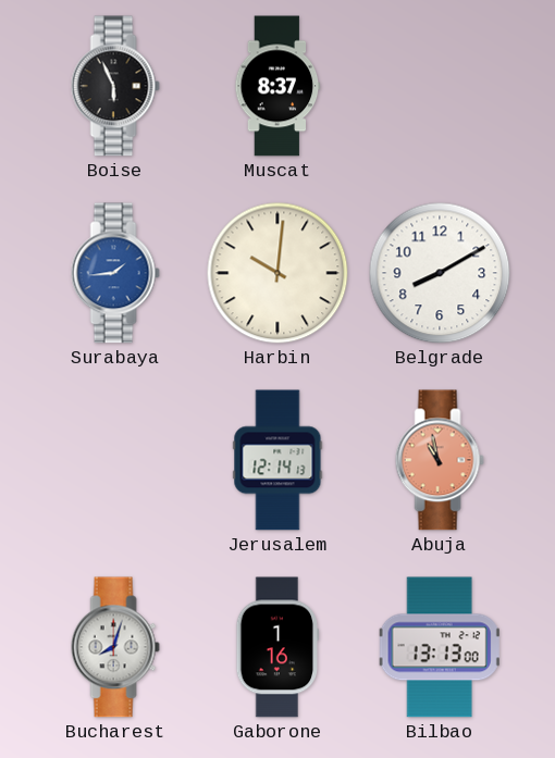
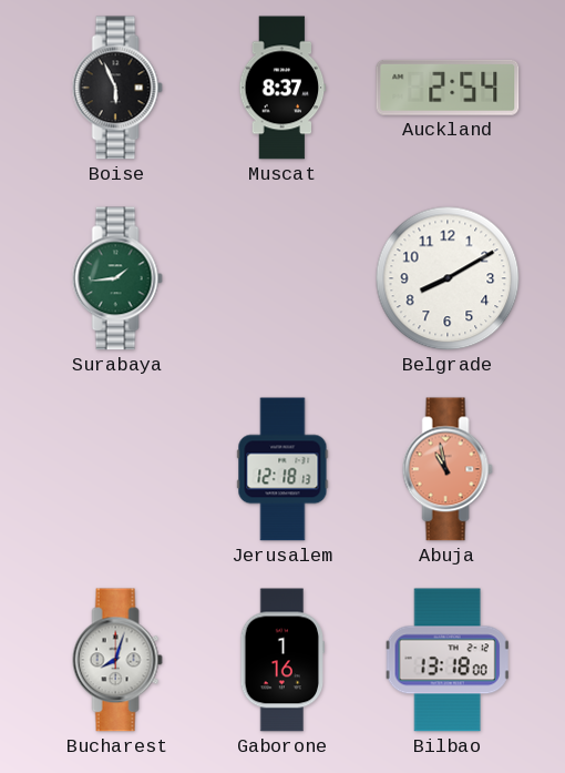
Auckland: none -> 2:54 (448, 88)
Surabaya dial: blue -> green (117, 278)
Harbin: 10:01 -> none (277, 273)
Jerusalem: 12:14 -> 12:18 (282, 469)
Bilbao: 13:13 -> 13:18 (448, 660)
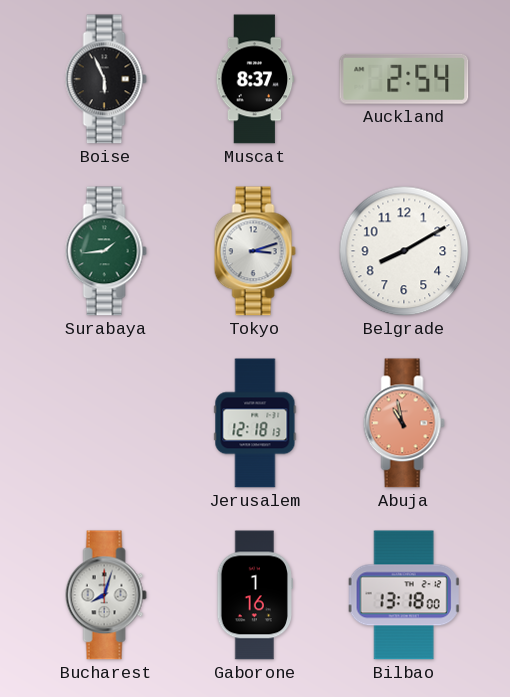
Tokyo: none -> 3:12 (255, 251)
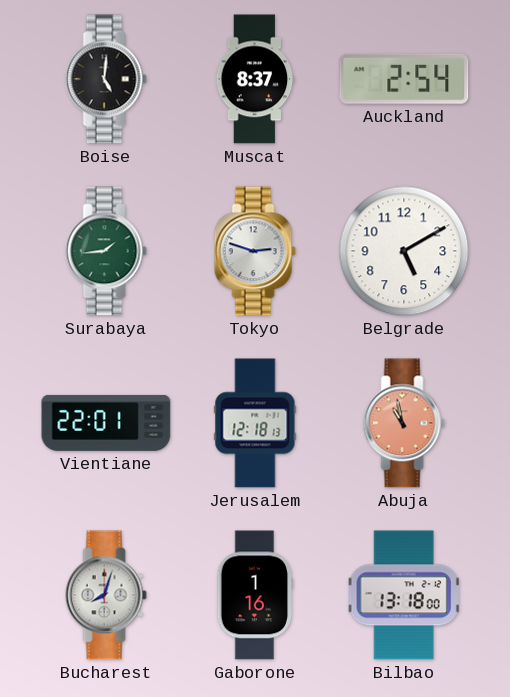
Boise: 5:56 -> 5:01 (106, 79)
Tokyo: 3:12 -> 2:48 (255, 251)
Belgrade: 8:10 -> 5:10 (404, 251)
Vientiane: none -> 22:01 (106, 423)
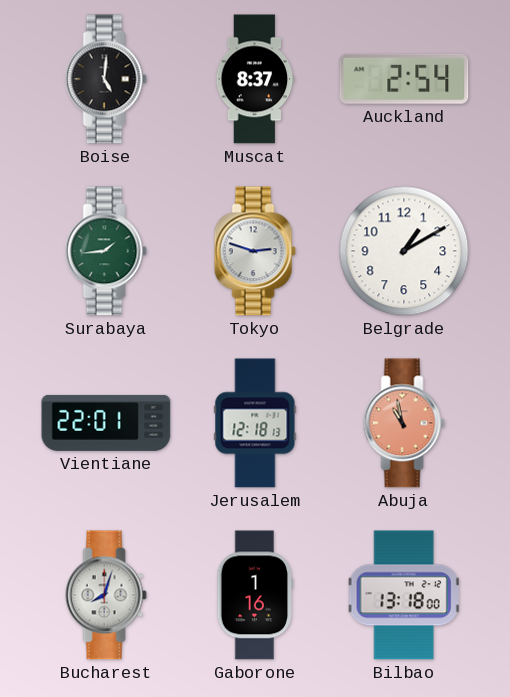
Belgrade: 5:10 -> 1:10 (404, 251)
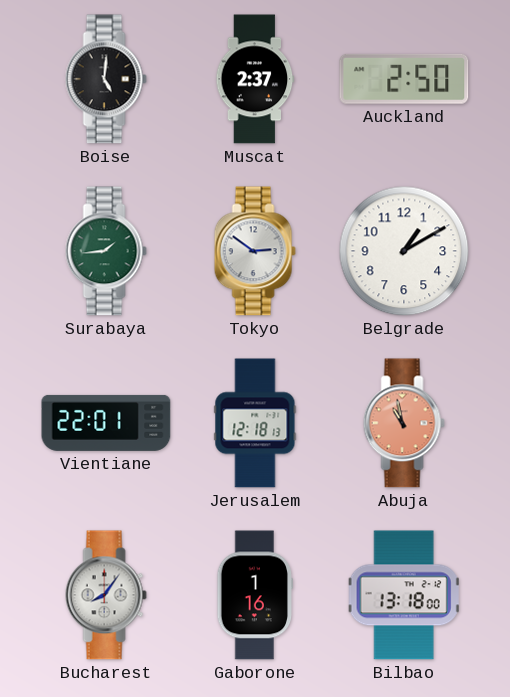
Muscat: 8:37 -> 2:37 (255, 79)
Auckland: 2:54 -> 2:50 (404, 79)
Tokyo: 2:48 -> 2:51 (255, 251)
Bucharest: 8:03 -> 8:06 (106, 595)
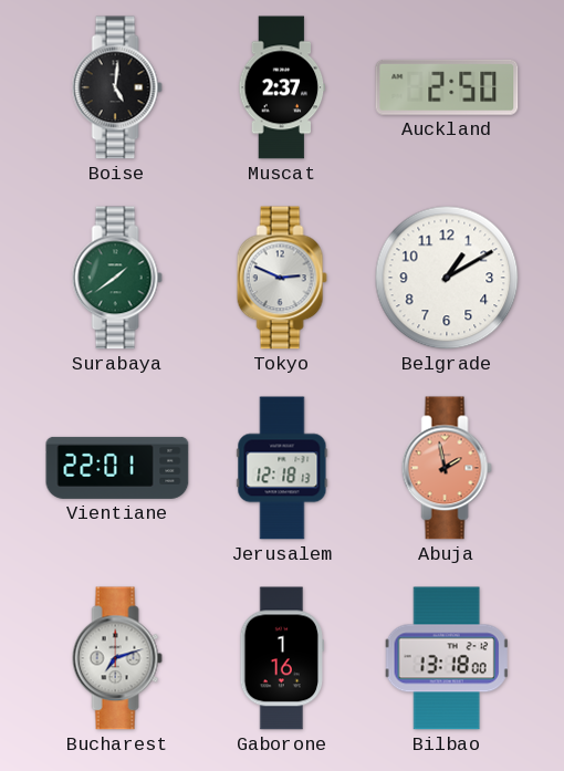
Surabaya: 1:44 -> 1:39 (117, 278)
Tokyo: 2:51 -> 2:49 (282, 278)
Abuja: 10:58 -> 1:58 (447, 468)
Bucharest: 8:06 -> 7:12 (117, 658)
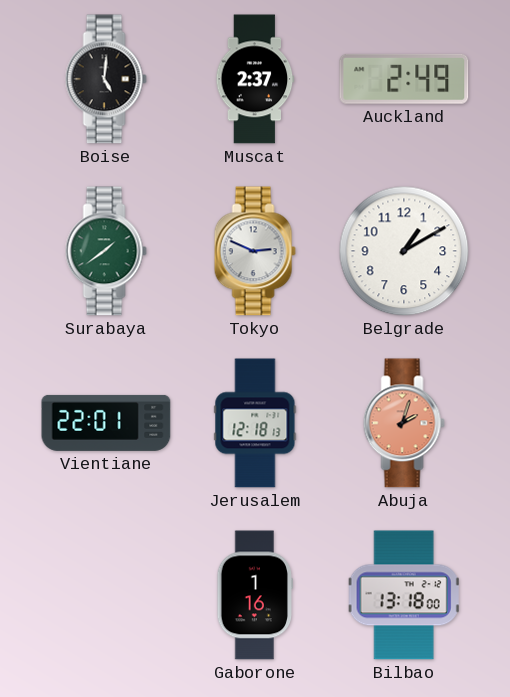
Auckland: 2:50 -> 2:49 (404, 79)
Abuja: 1:58 -> 2:03 (404, 423)
Bucharest: 7:12 -> none (117, 658)
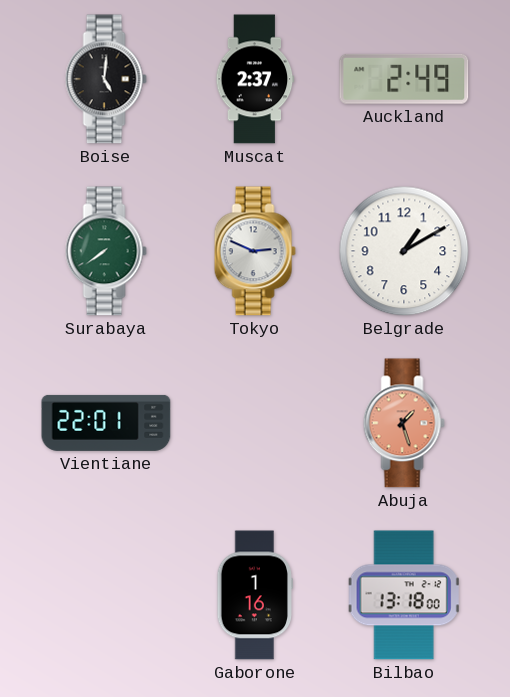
Surabaya: 1:39 -> 7:39 (106, 251)
Jerusalem: 12:18 -> none (255, 423)
Abuja: 2:03 -> 1:27 (404, 423)
